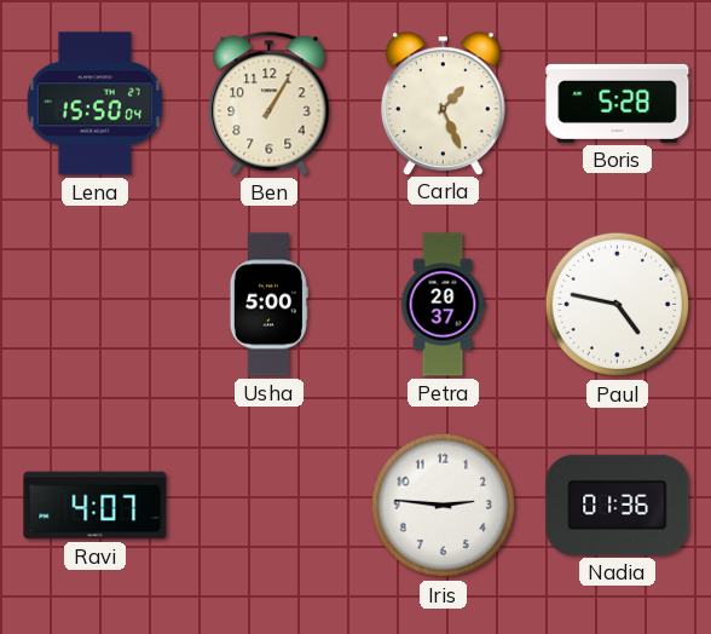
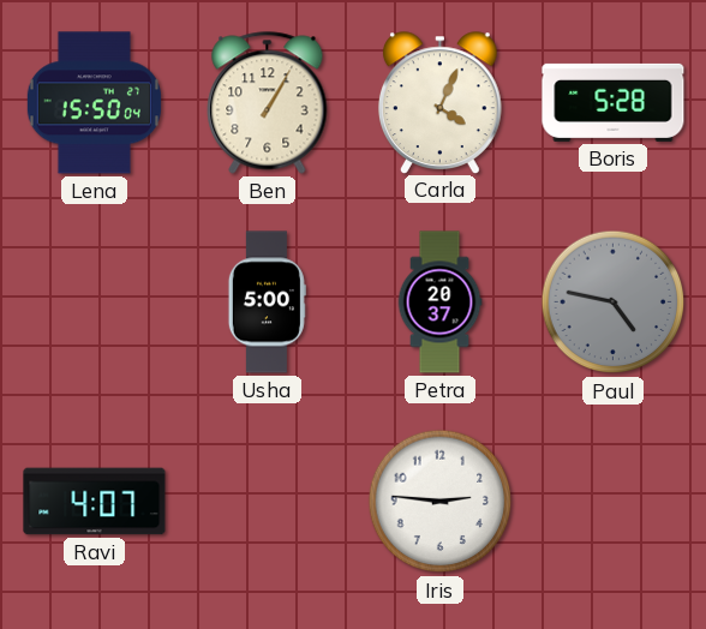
Carla: 1:26 -> 4:04 (439, 102)
Paul dial: white -> grey (614, 302)
Nadia: 01:36 -> none (618, 505)
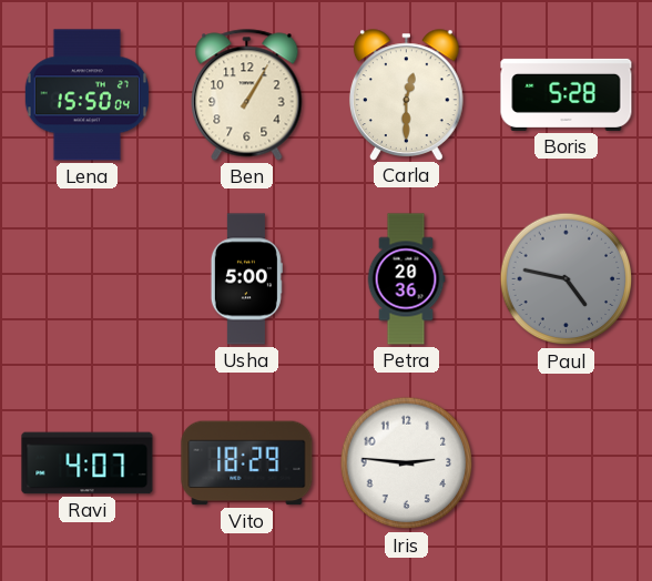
Carla: 4:04 -> 12:30 (406, 94)
Petra: 20:37 -> 20:36 (406, 279)
Vito: none -> 18:29 (247, 463)
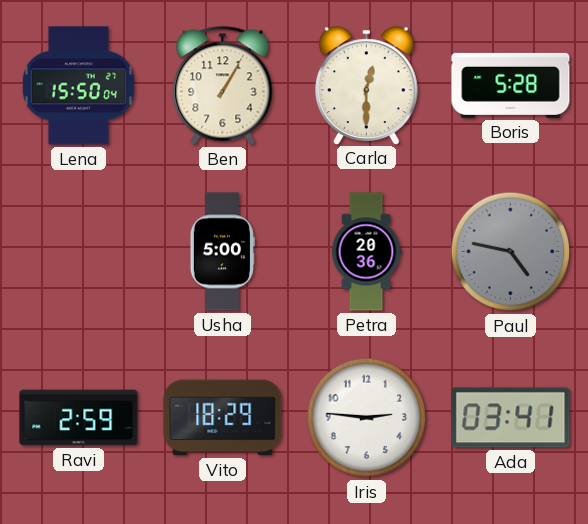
Ravi: 4:07 -> 2:59 (79, 418)
Ada: none -> 03:41 (511, 418)
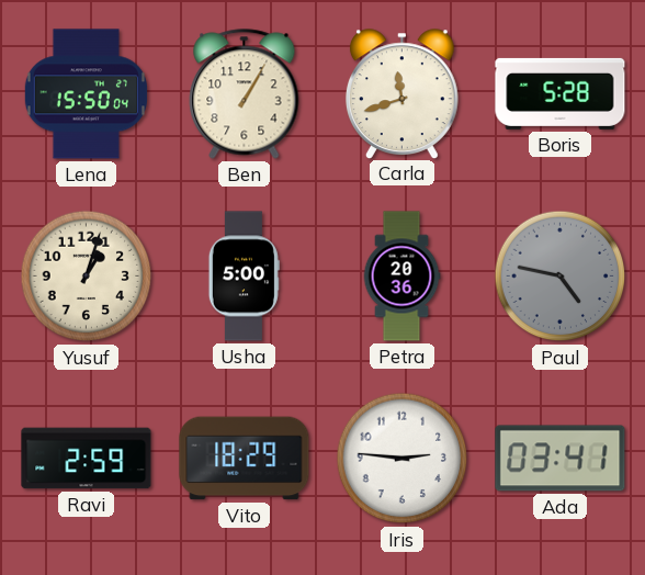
Carla: 12:30 -> 11:42 (401, 93)
Yusuf: none -> 1:03 (87, 277)
